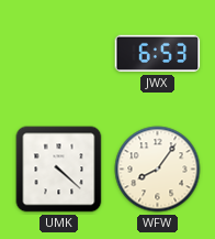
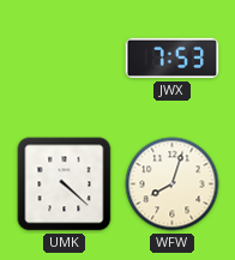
JWX: 6:53 -> 7:53 (173, 59)
WFW: 8:06 -> 8:03 (173, 185)
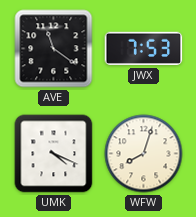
AVE: none -> 11:21 (54, 49)
UMK: 4:22 -> 4:19 (54, 154)
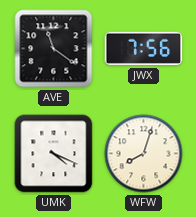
JWX: 7:53 -> 7:56 (144, 49)
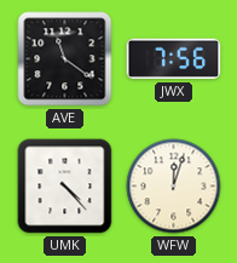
UMK: 4:19 -> 4:23 (65, 187)
WFW: 8:03 -> 12:03 (174, 187)
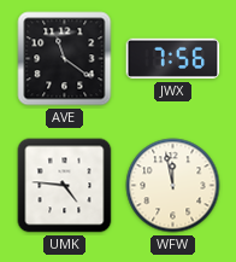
UMK: 4:23 -> 4:46 (65, 186)
WFW: 12:03 -> 11:58 (173, 186)
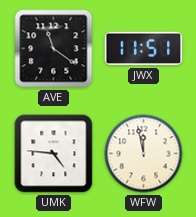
JWX: 7:56 -> 11:51 (144, 49)
